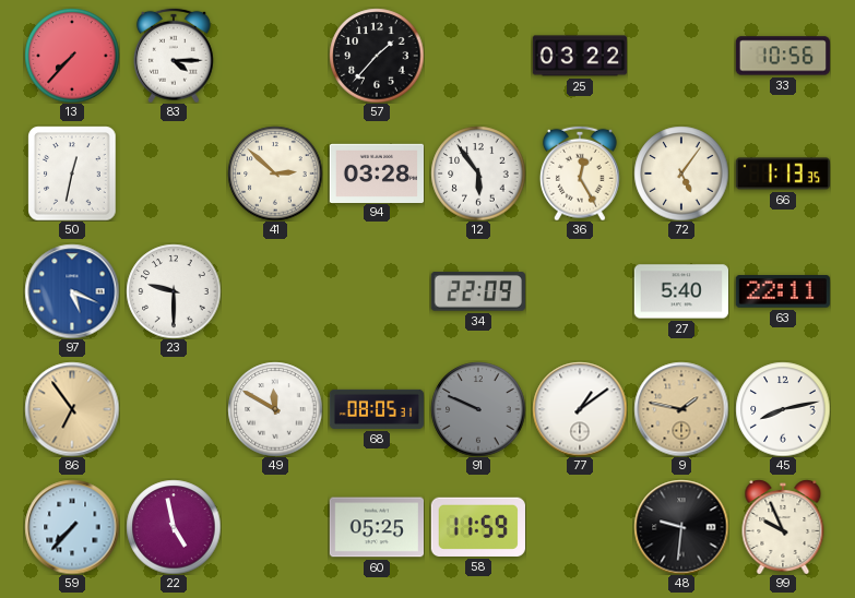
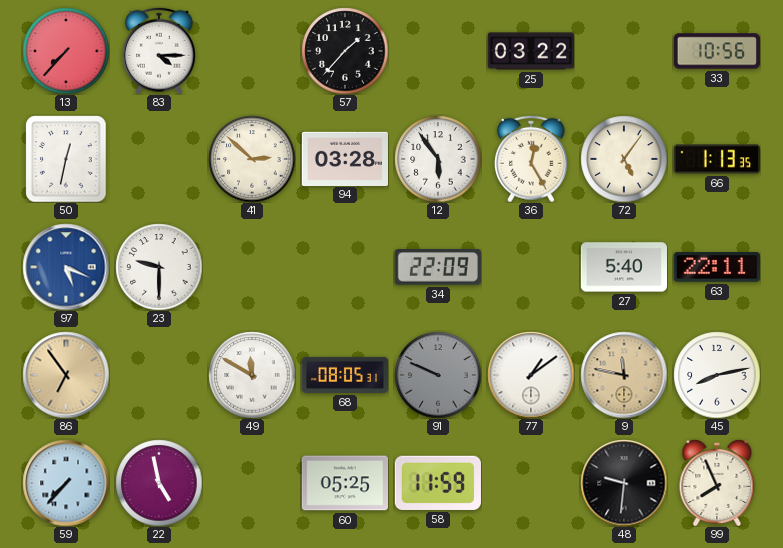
9: 1:47 -> 11:47 (624, 375)
99: 9:56 -> 7:56 (717, 483)
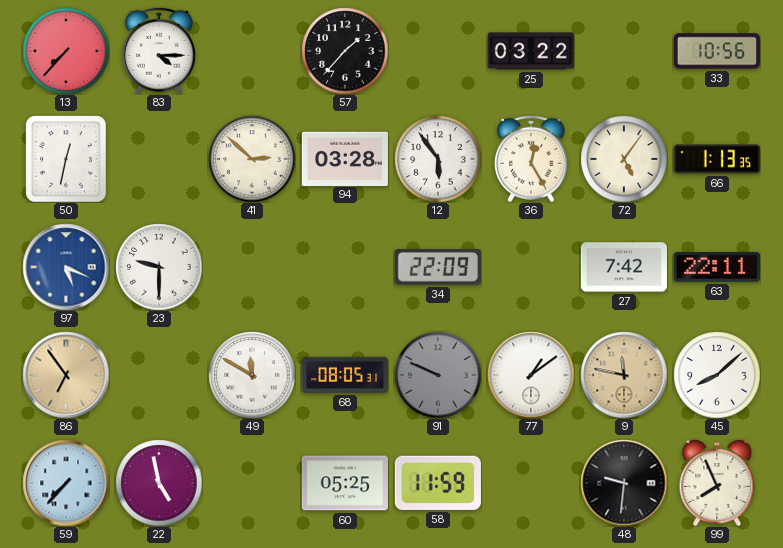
27: 5:40 -> 7:42 (623, 267)
45: 8:13 -> 8:08 (717, 375)
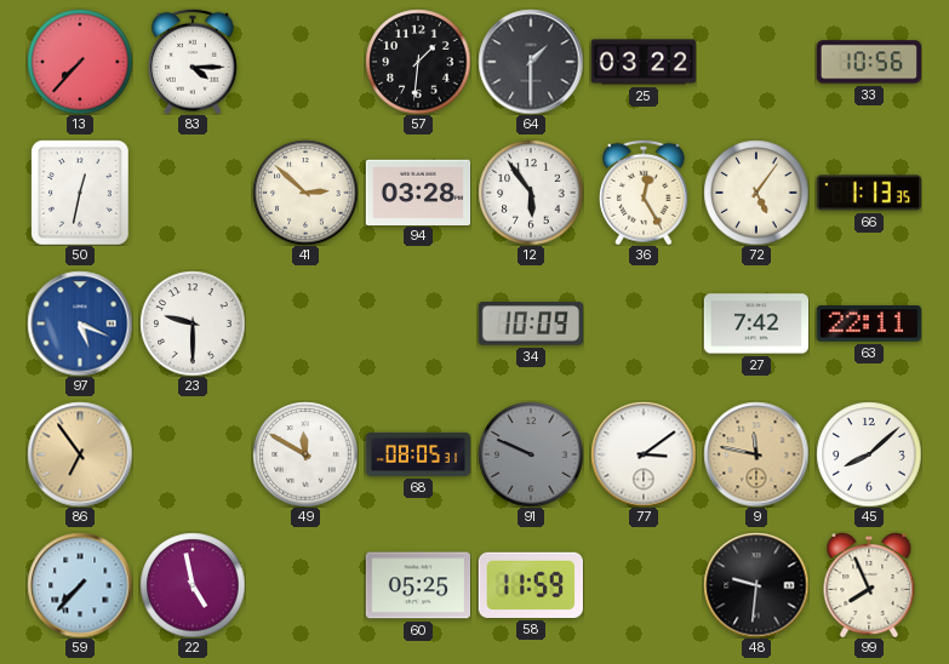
57: 1:37 -> 1:31 (418, 62)
64: none -> 1:30 (531, 62)
34: 22:09 -> 10:09 (531, 324)
77: 1:09 -> 3:09 (644, 454)
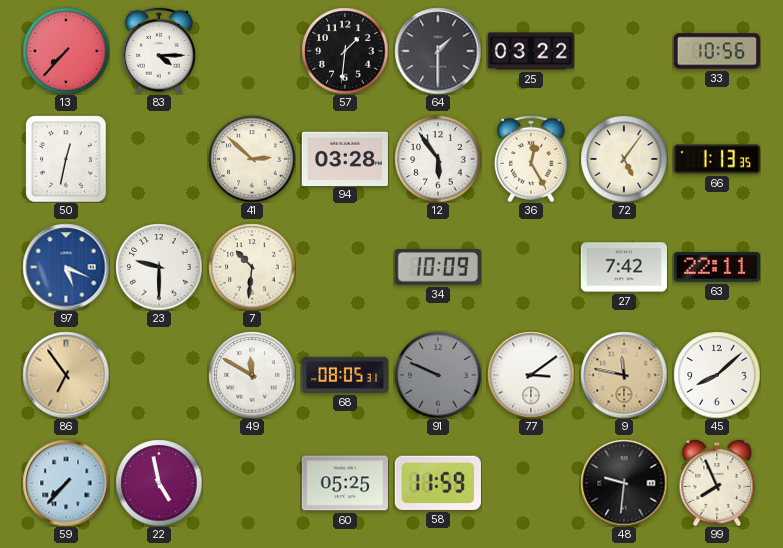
7: none -> 10:31 (252, 267)
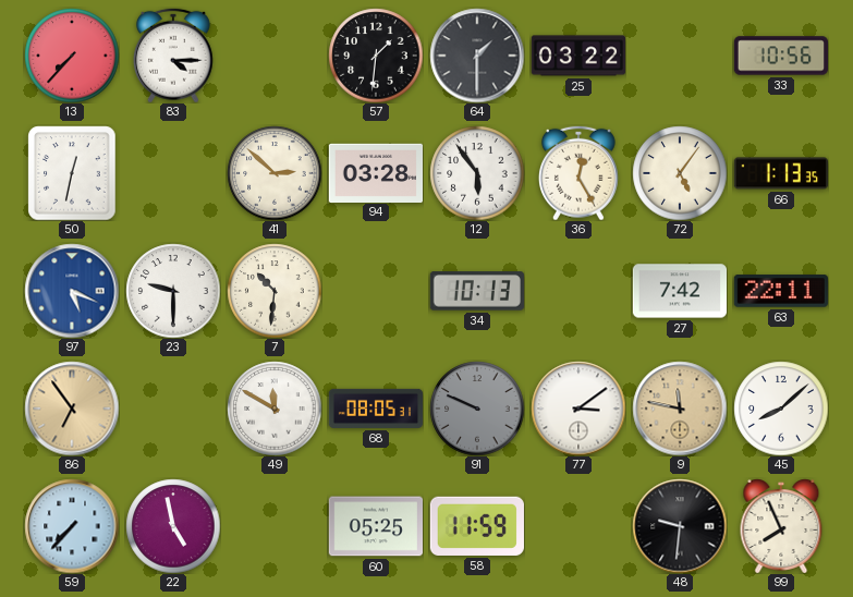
34: 10:09 -> 10:13 (477, 291)
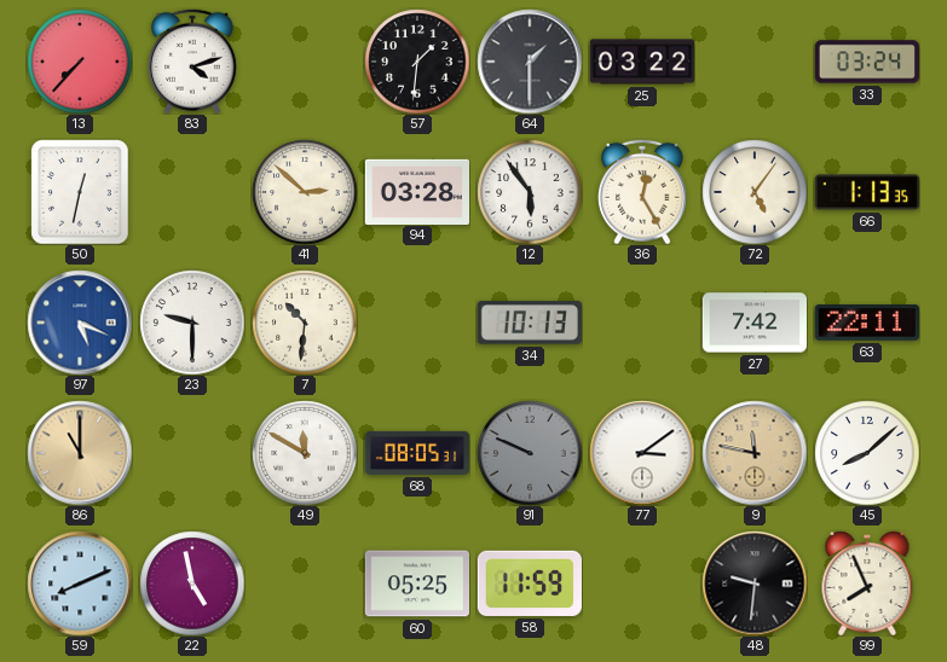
83: 4:15 -> 4:12 (192, 62)
33: 10:56 -> 03:24 (866, 62)
86: 6:54 -> 11:00 (80, 453)
59: 7:37 -> 8:11 (80, 583)
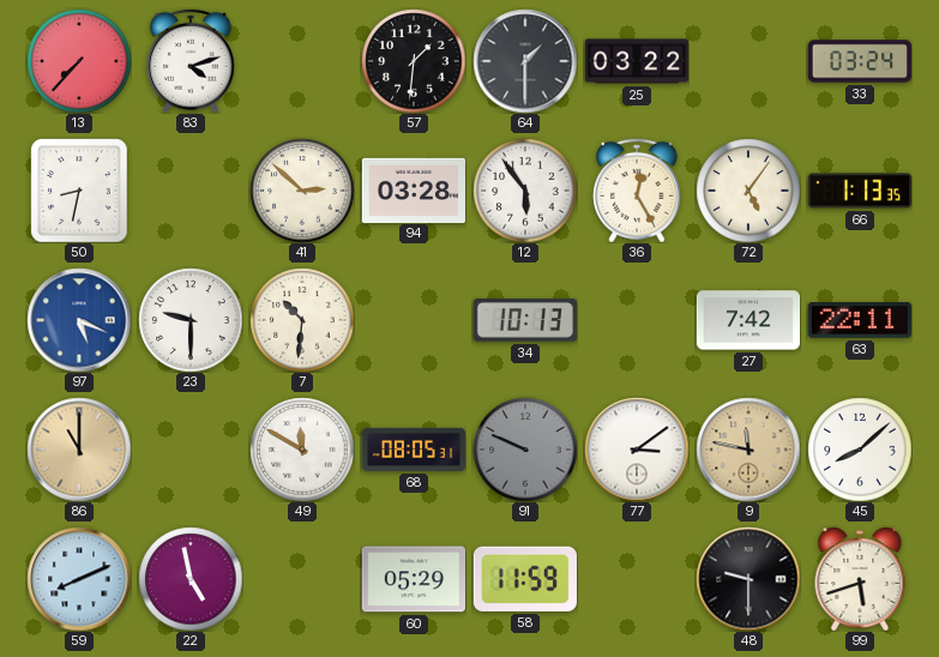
50: 12:32 -> 8:32 (79, 191)
60: 05:25 -> 05:29 (413, 579)
48: 9:31 -> 9:30 (748, 579)
99: 7:56 -> 5:42 (860, 579)
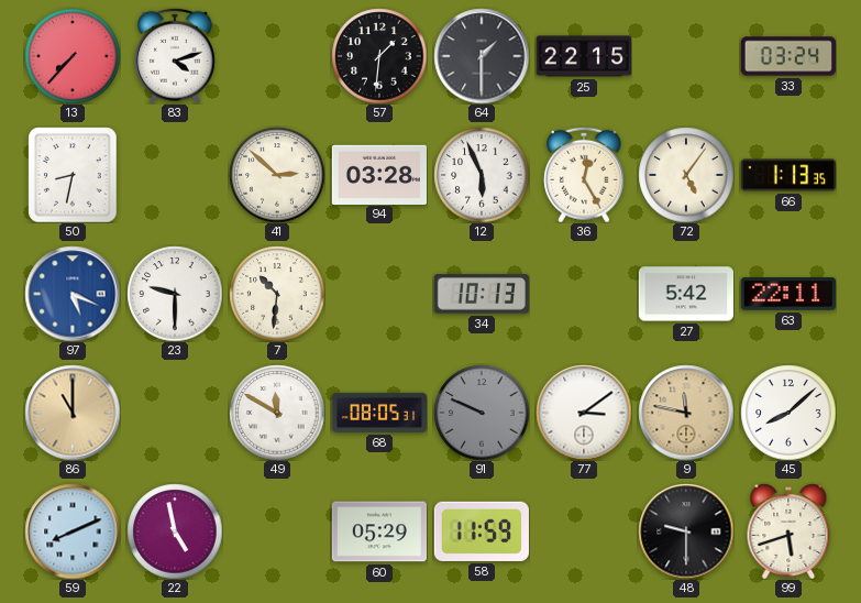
25: 03:22 -> 22:15 (583, 56)
12: 5:54 -> 5:56 (482, 175)
27: 7:42 -> 5:42 (685, 294)
